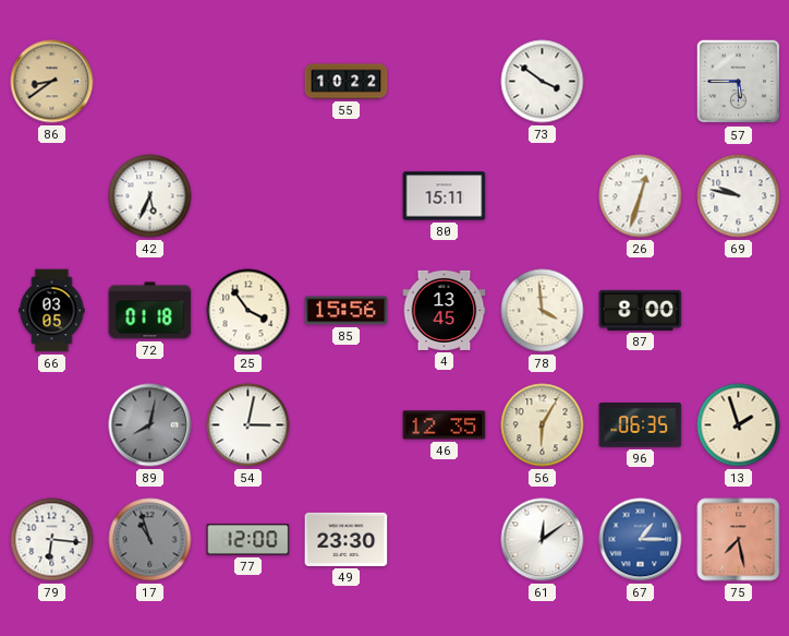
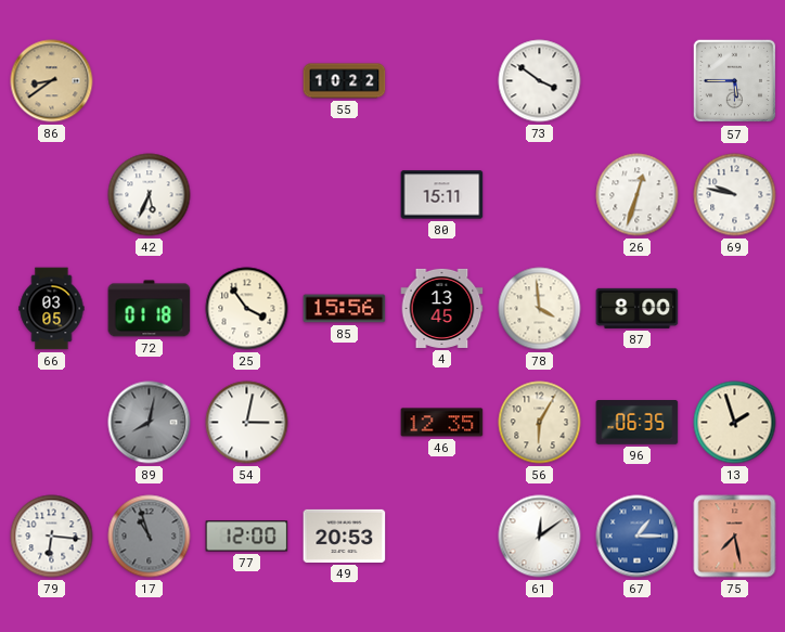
49: 23:30 -> 20:53 (345, 536)
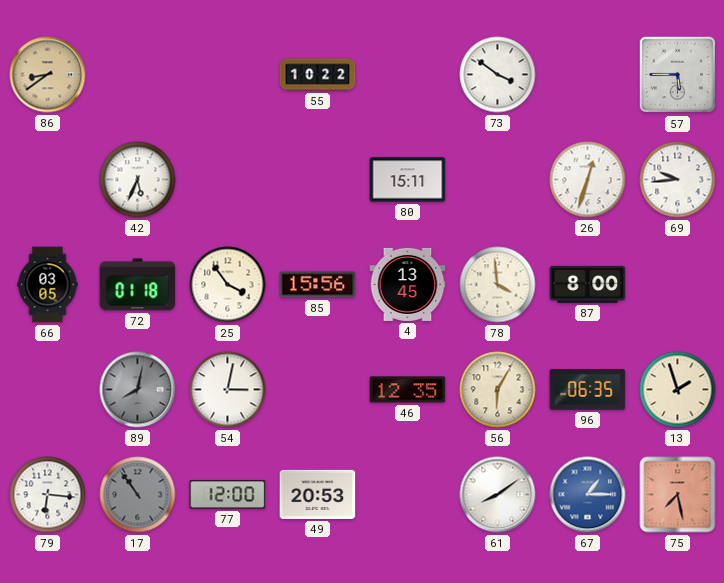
69: 9:47 -> 9:44 (678, 180)
17: 10:57 -> 10:54 (138, 495)
61: 12:09 -> 8:09 (498, 495)
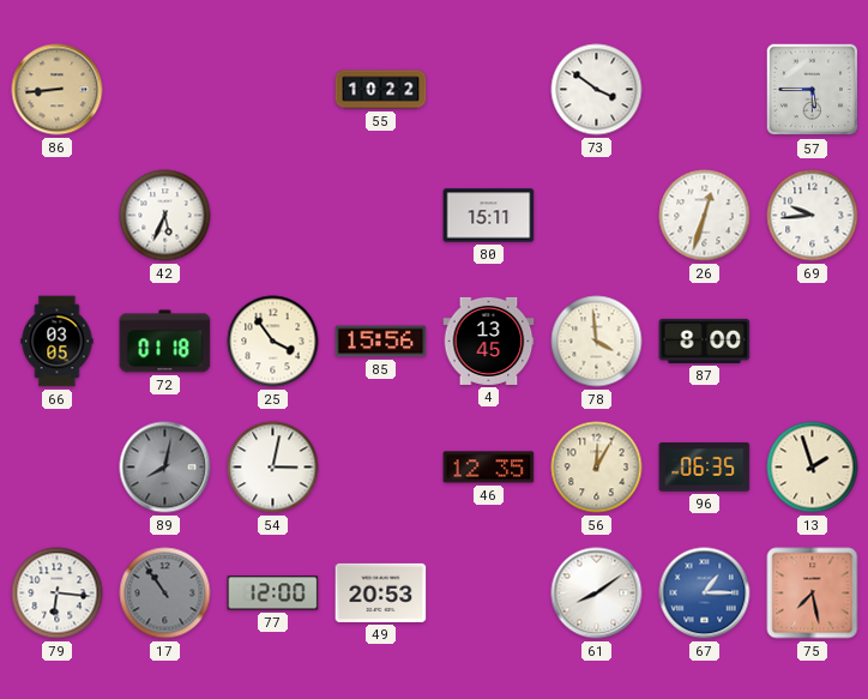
86: 8:39 -> 8:44 (58, 90)
56: 6:05 -> 12:05 (597, 468)
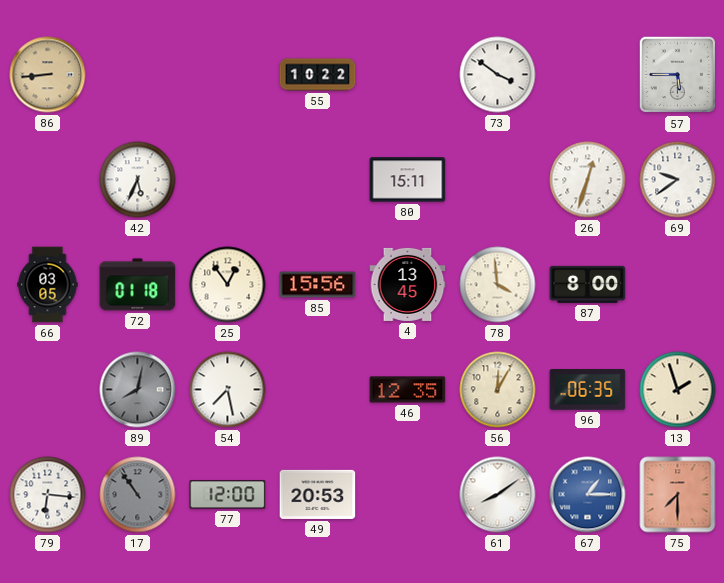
69: 9:44 -> 9:39 (678, 180)
25: 3:54 -> 12:54 (228, 285)
54: 3:02 -> 7:28 (228, 390)
75: 7:28 -> 7:30 (678, 495)
